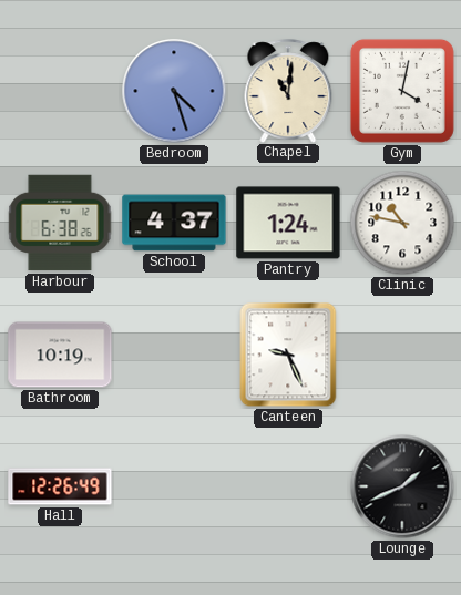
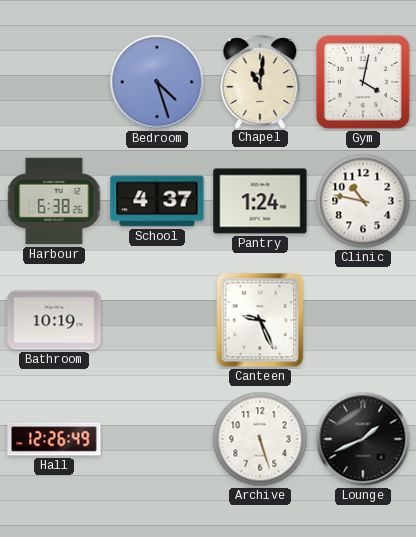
Archive: none -> 5:27 (260, 439)
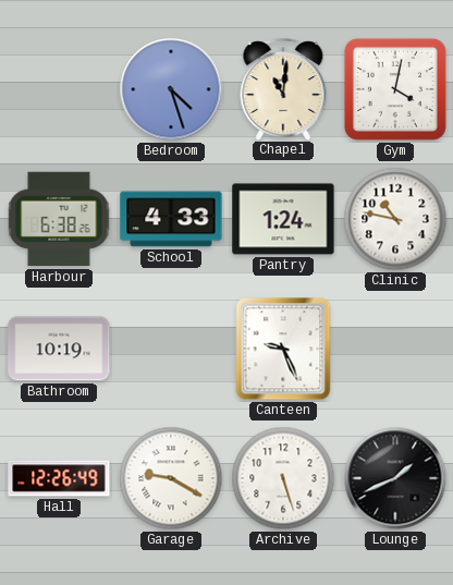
School: 4:37 -> 4:33 (171, 219)
Garage: none -> 9:20 (171, 478)
